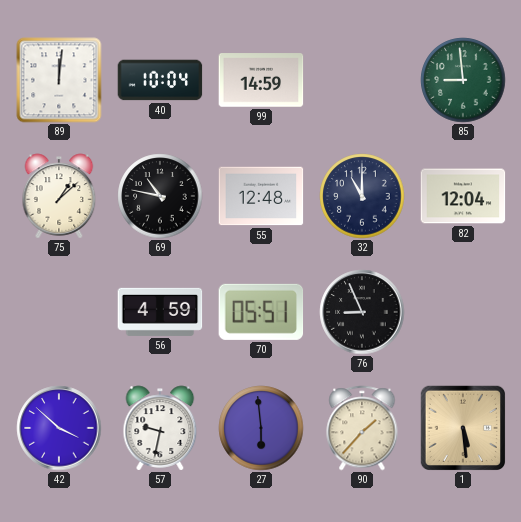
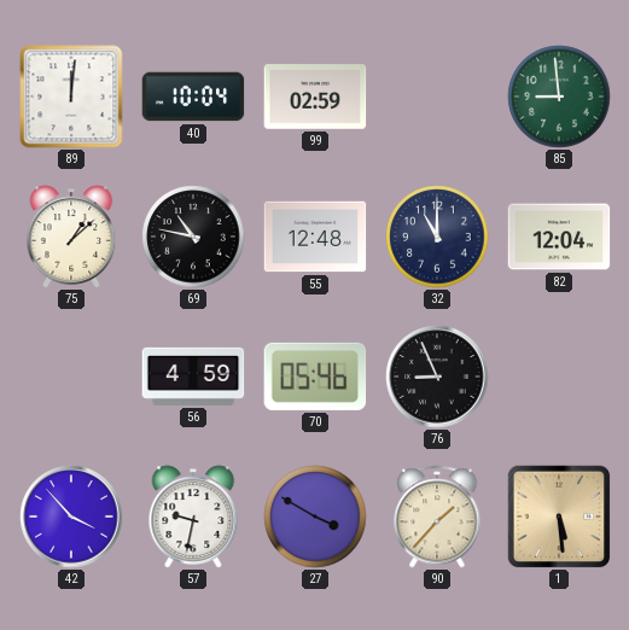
99: 14:59 -> 02:59 (315, 97)
70: 05:51 -> 05:46 (315, 377)
42: 3:52 -> 3:53 (71, 517)
27: 5:59 -> 3:50 (315, 517)
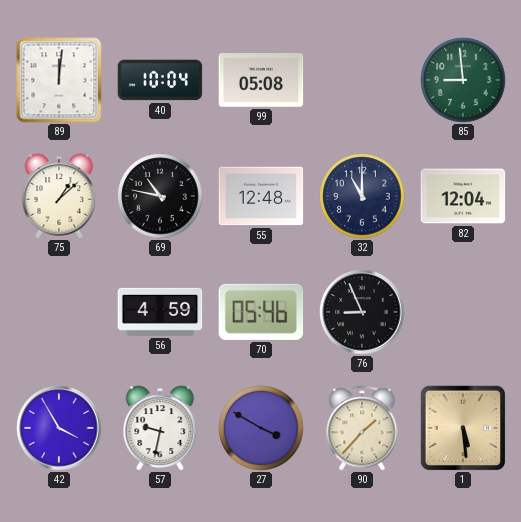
99: 02:59 -> 05:08 (261, 80)
42: 3:53 -> 3:55 (59, 428)
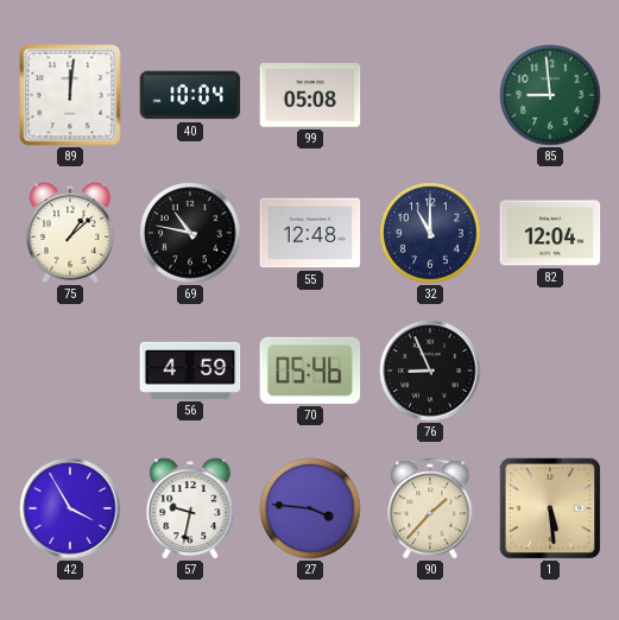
27: 3:50 -> 3:46 (310, 508)
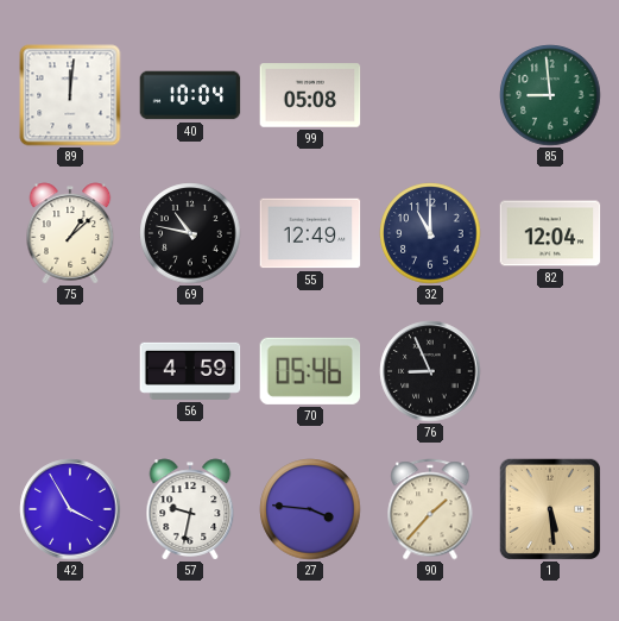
55: 12:48 -> 12:49 (310, 233)
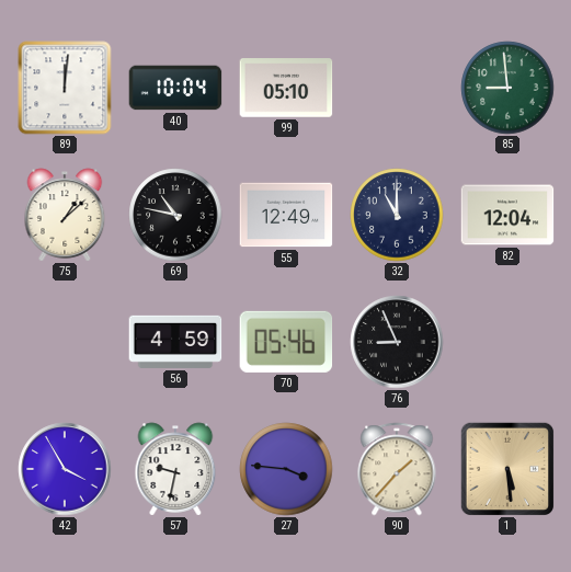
99: 05:08 -> 05:10 (286, 88)
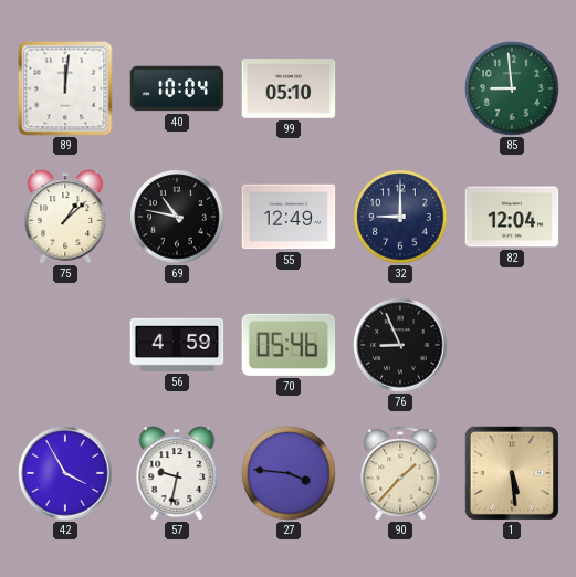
32: 11:00 -> 9:00 (400, 217)
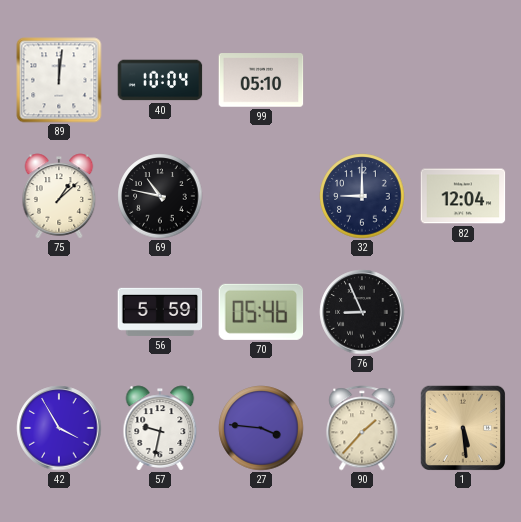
85: 8:59 -> none (512, 88)
55: 12:49 -> none (289, 217)
56: 4:59 -> 5:59 (160, 312)
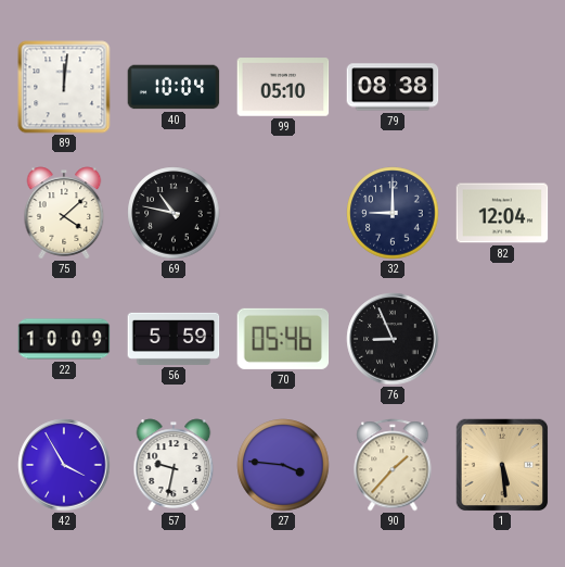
79: none -> 08:38 (393, 87)
75: 1:08 -> 4:08 (64, 213)
22: none -> 10:09 (64, 339)
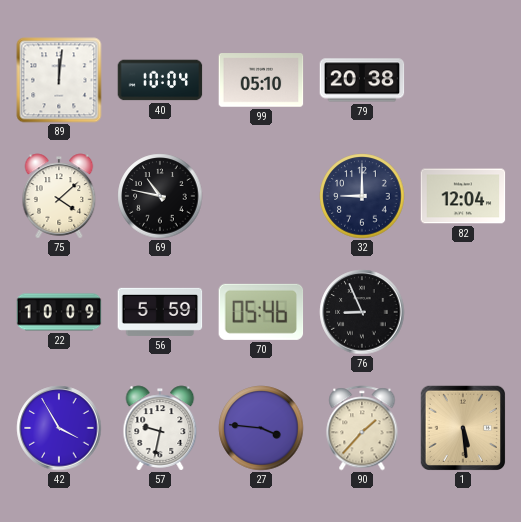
79: 08:38 -> 20:38 (362, 80)
